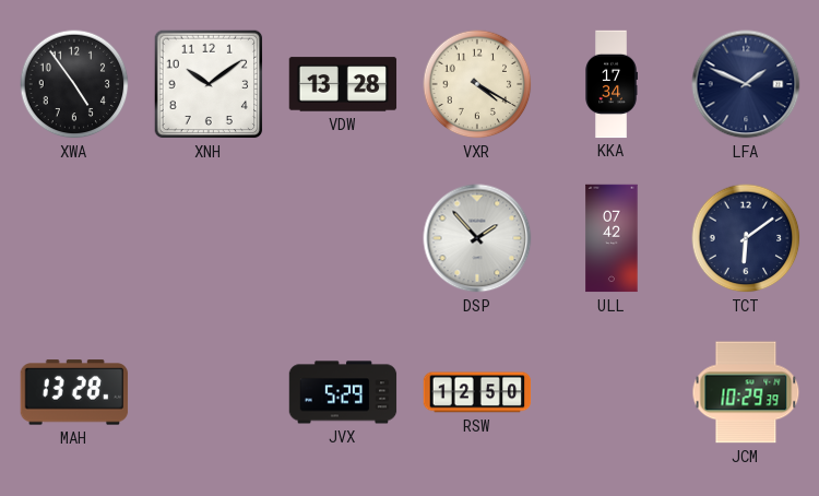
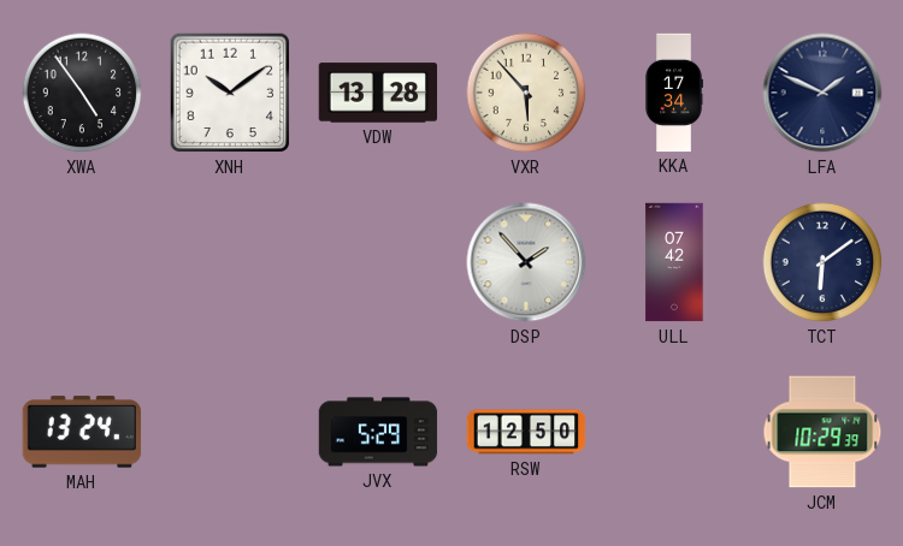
VXR: 4:20 -> 5:53 (526, 93)
MAH: 13:28 -> 13:24 (82, 432)
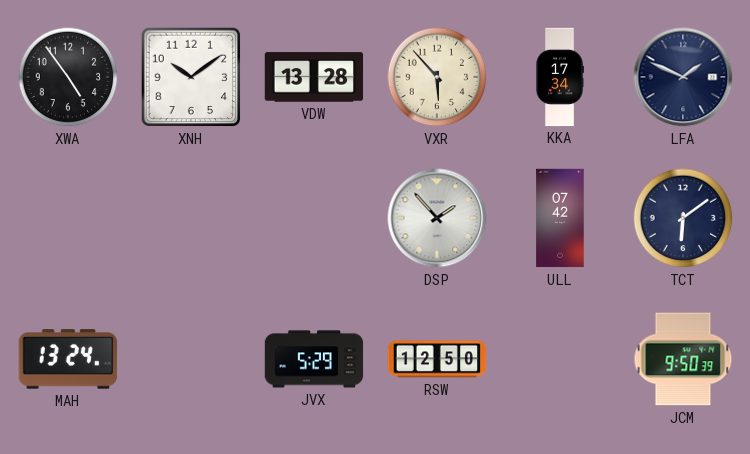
JCM: 10:29 -> 9:50 (683, 359)
